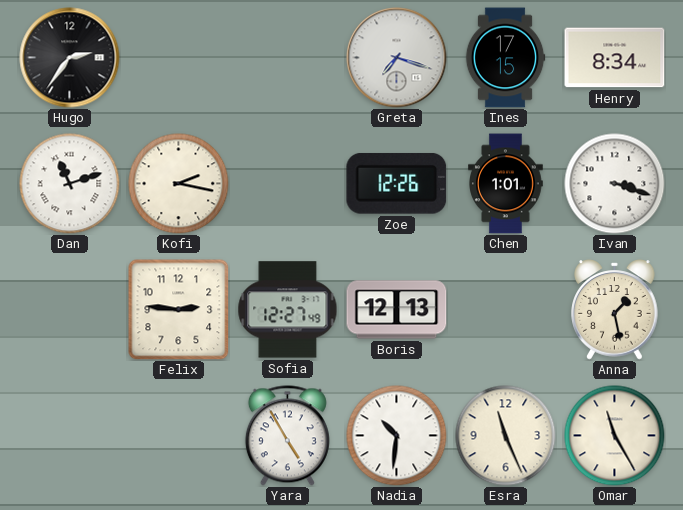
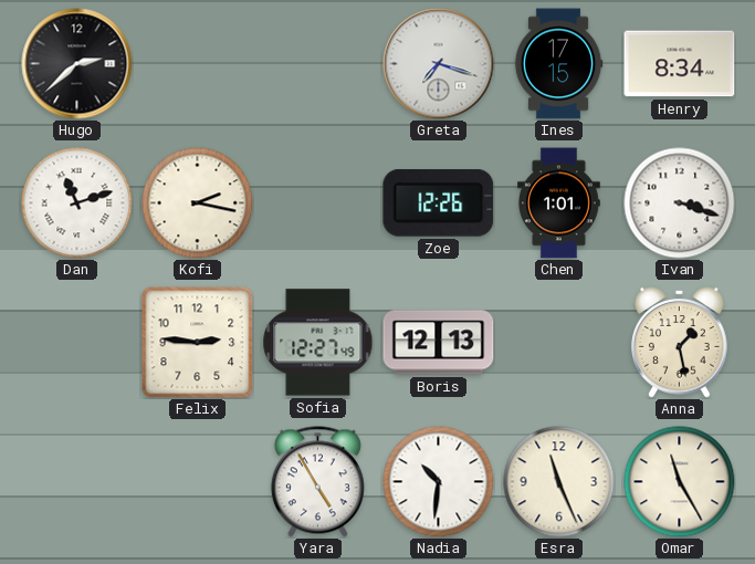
Hugo: 2:36 -> 2:38 (77, 64)
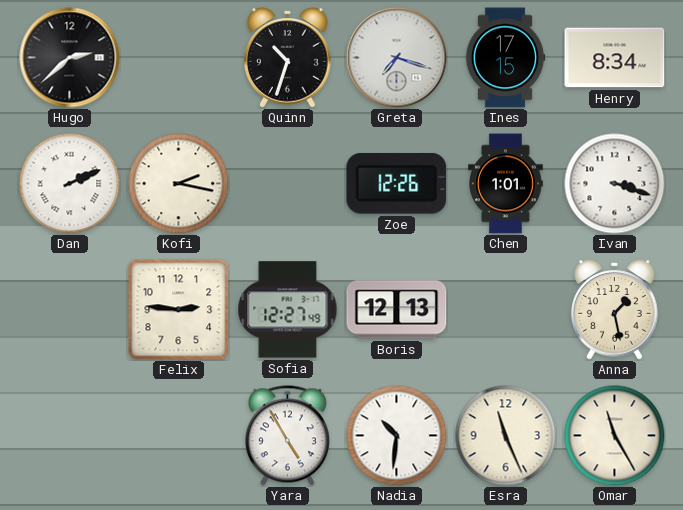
Quinn: none -> 10:33 (288, 58)
Dan: 11:12 -> 2:11 (70, 184)
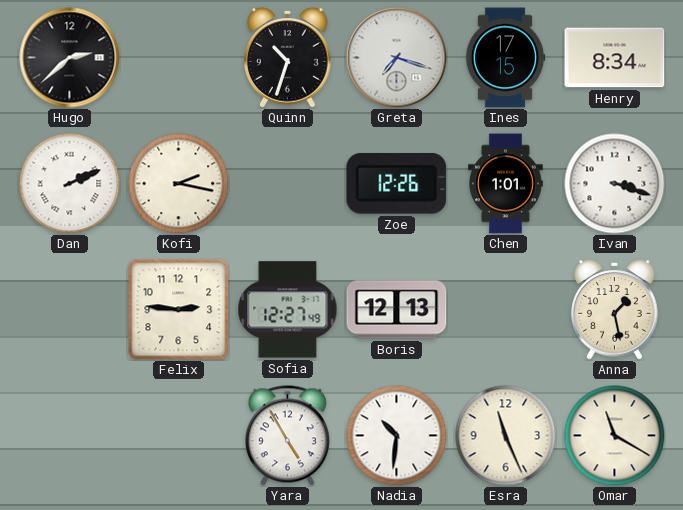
Omar: 11:25 -> 11:20 (615, 436)
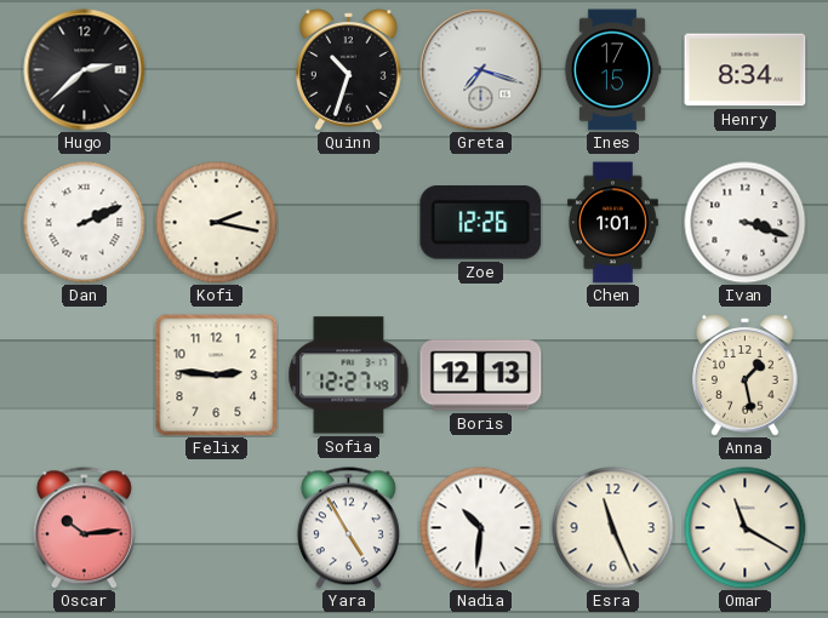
Oscar: none -> 10:14 (84, 528)
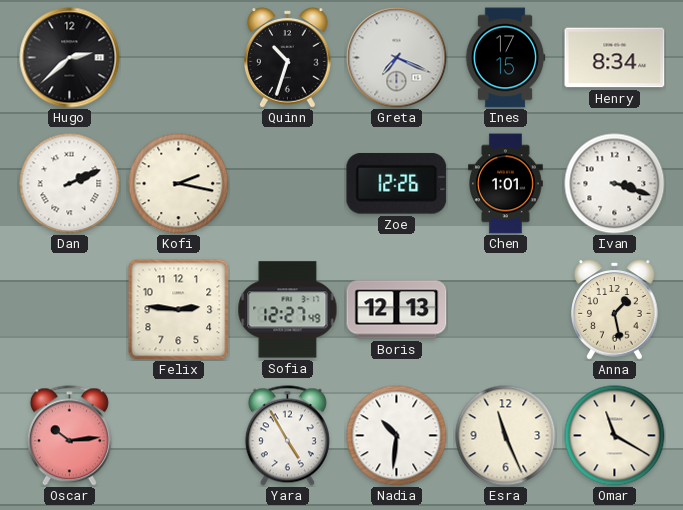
Greta: 7:18 -> 7:19 (397, 58)
